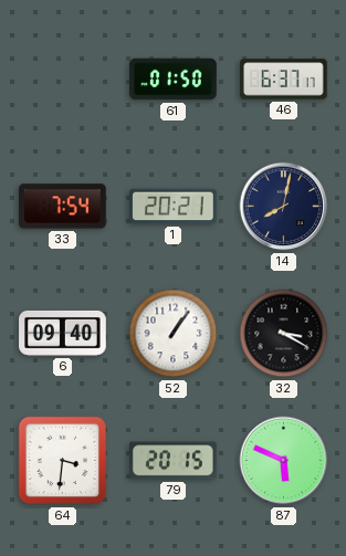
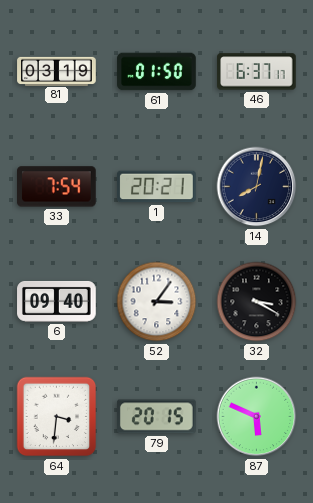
81: none -> 03:19 (57, 71)
52: 1:06 -> 3:06 (157, 302)
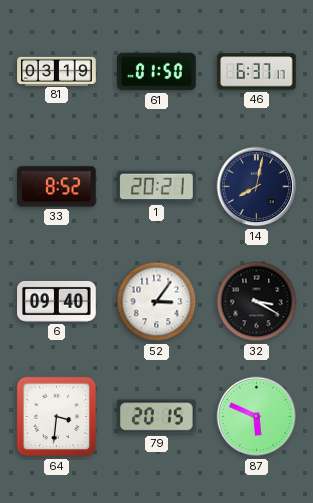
33: 7:54 -> 8:52 (57, 187)
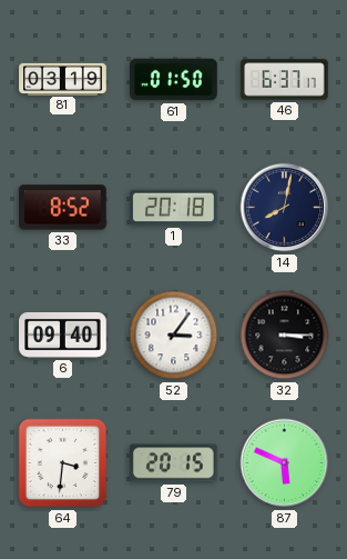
1: 20:21 -> 20:18 (174, 208)
32: 3:20 -> 3:15 (285, 336)
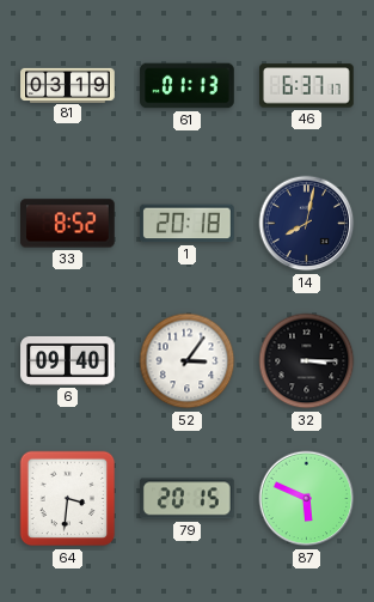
61: 01:50 -> 01:13 (188, 86)
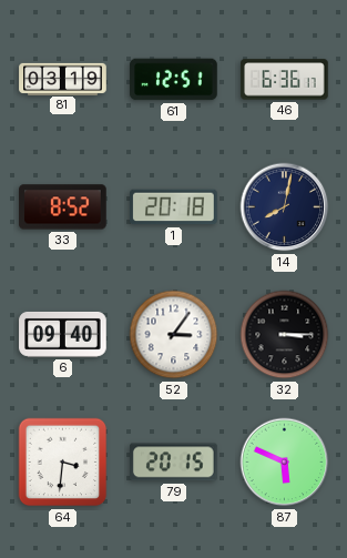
61: 01:13 -> 12:51 (174, 80)
46: 6:37 -> 6:36 (285, 80)
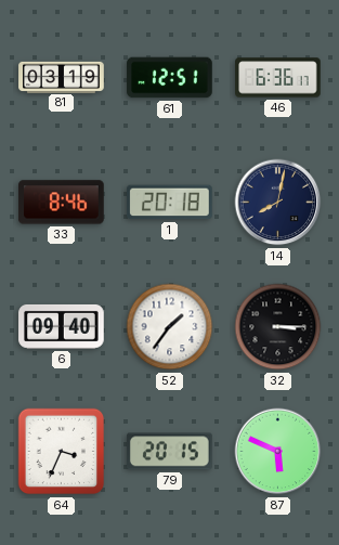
33: 8:52 -> 8:46 (62, 203)
52: 3:06 -> 1:36 (170, 327)
64: 3:31 -> 3:34 (62, 452)
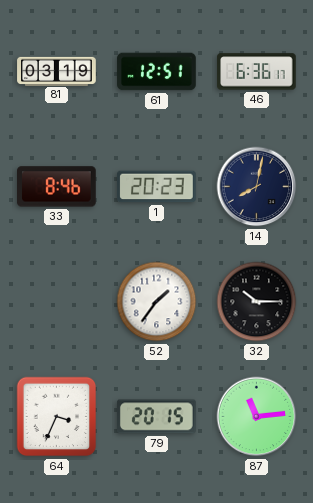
1: 20:18 -> 20:23 (157, 187)
6: 09:40 -> none (62, 326)
32: 3:15 -> 10:15 (257, 302)
87: 5:49 -> 11:14 (257, 417)
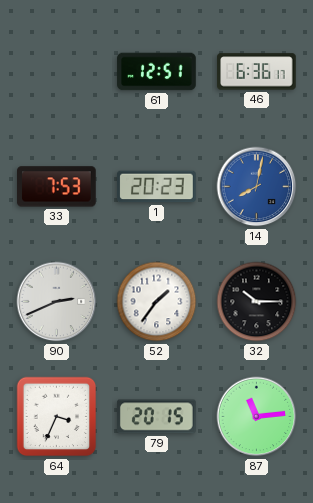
81: 03:19 -> none (57, 71)
33: 8:46 -> 7:53 (57, 187)
14 dial: navy -> blue (257, 187)
90: none -> 2:41 (57, 302)
